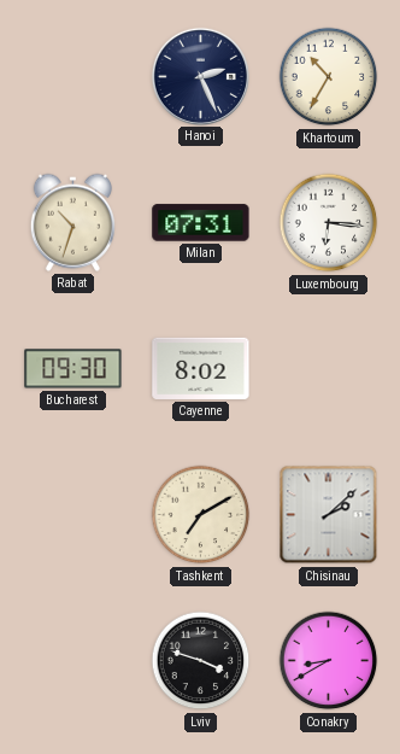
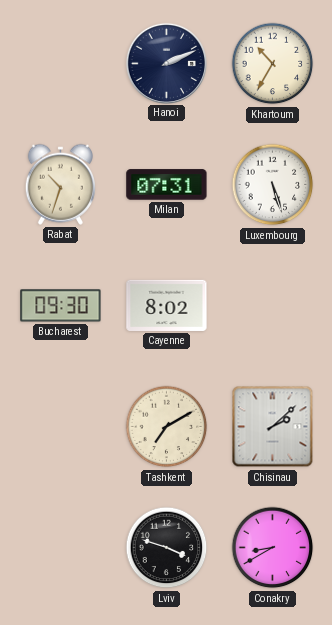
Hanoi: 2:26 -> 2:11 (166, 63)
Luxembourg: 6:16 -> 5:27 (273, 185)
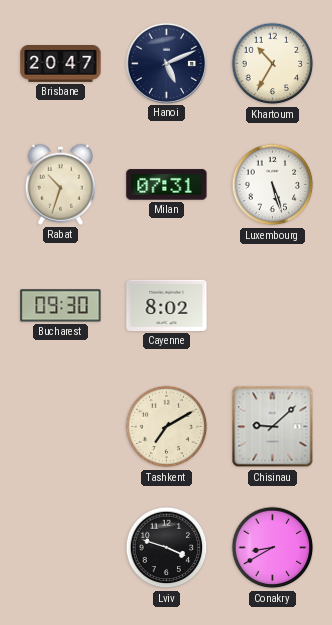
Brisbane: none -> 20:47 (61, 64)
Hanoi: 2:11 -> 5:11 (166, 63)
Chisinau: 2:08 -> 9:08 (273, 427)
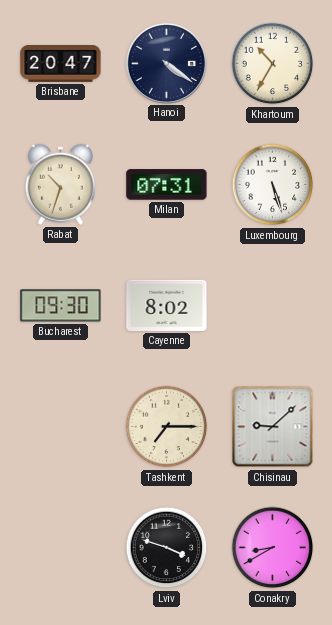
Hanoi: 5:11 -> 4:21 (166, 63)
Tashkent: 7:10 -> 7:15 (167, 427)
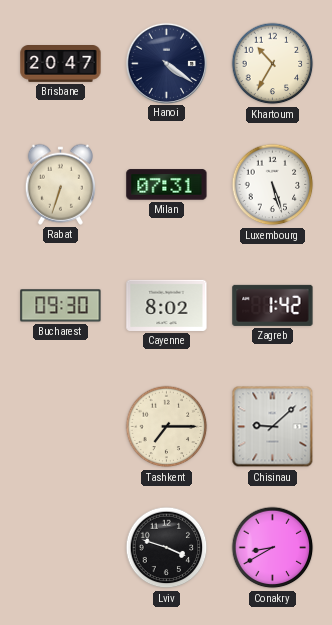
Rabat: 10:33 -> 6:33 (60, 184)
Zagreb: none -> 1:42 (273, 305)
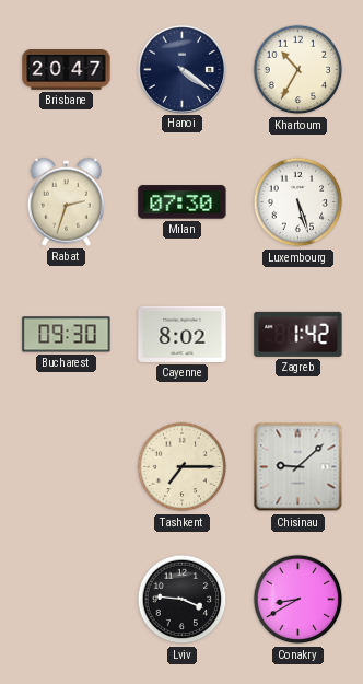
Rabat: 6:33 -> 2:33 (66, 201)
Milan: 07:31 -> 07:30 (183, 202)
Lviv: 3:48 -> 3:46 (183, 600)
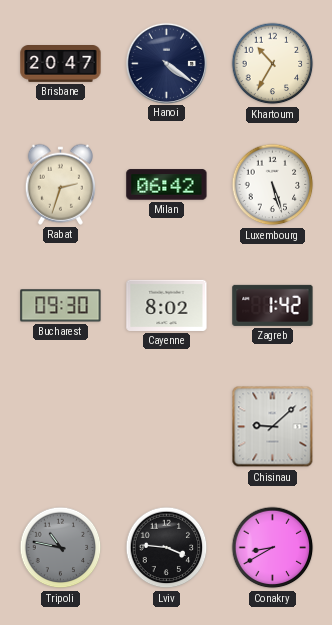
Milan: 07:30 -> 06:42 (167, 185)
Tashkent: 7:15 -> none (183, 467)
Tripoli: none -> 10:47 (61, 548)
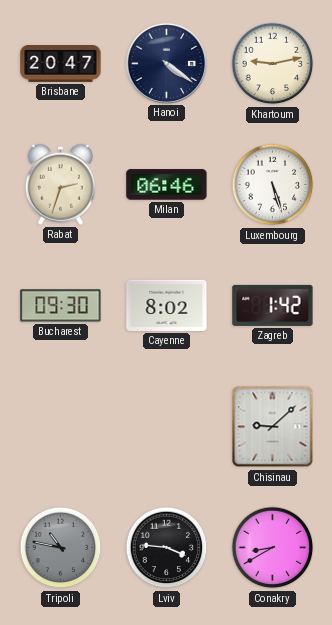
Khartoum: 10:35 -> 9:13 (273, 64)
Milan: 06:42 -> 06:46 (167, 185)
